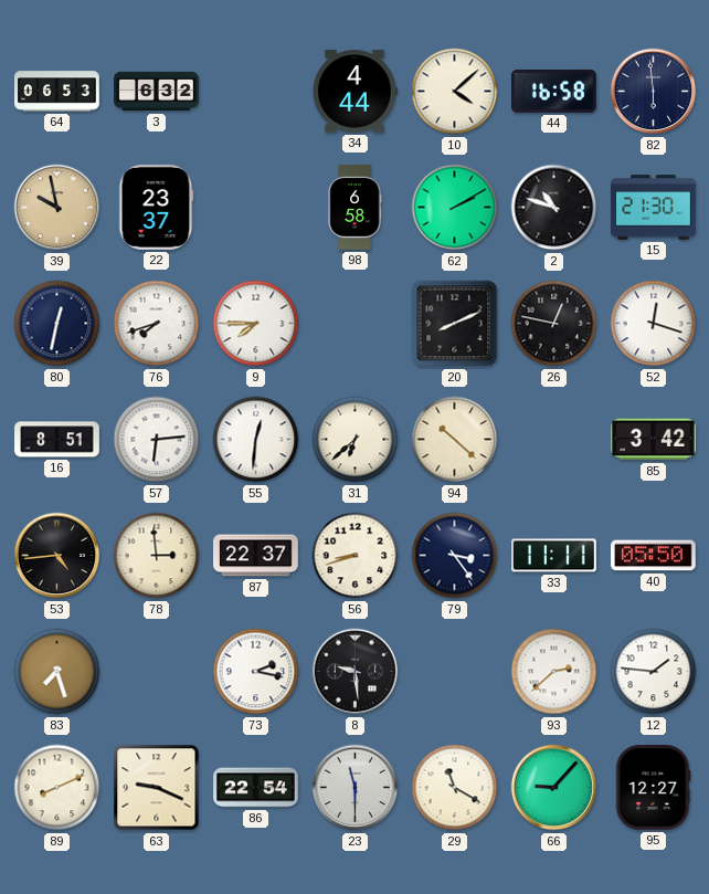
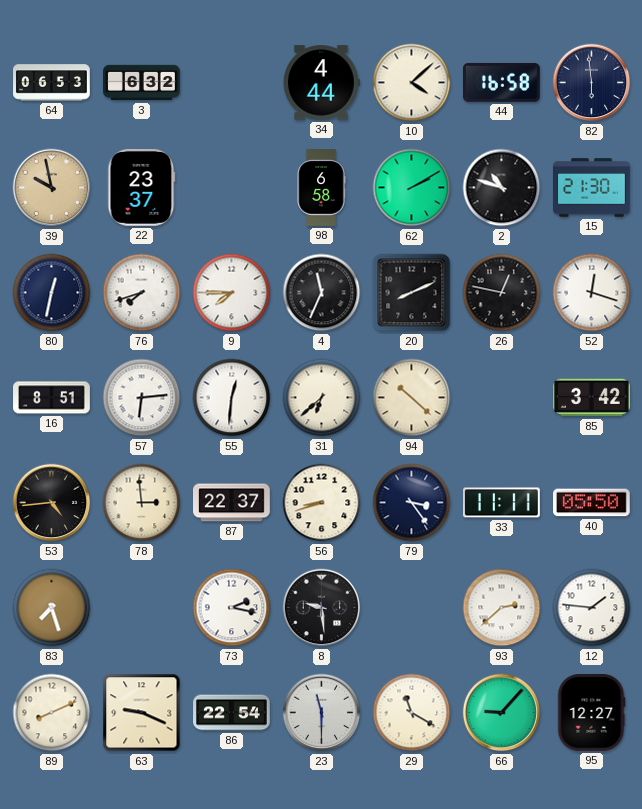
4: none -> 11:34 (322, 293)
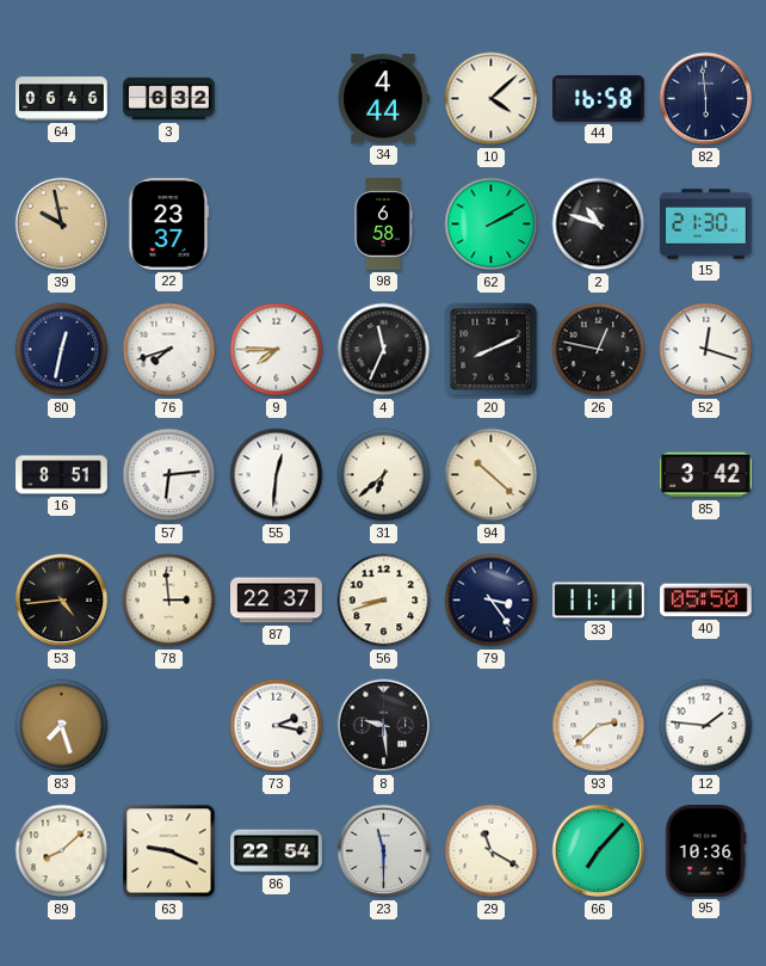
64: 06:53 -> 06:46 (62, 99)
89: 8:11 -> 8:08 (62, 851)
66: 9:07 -> 7:07 (599, 851)
95: 12:27 -> 10:36 (705, 851)
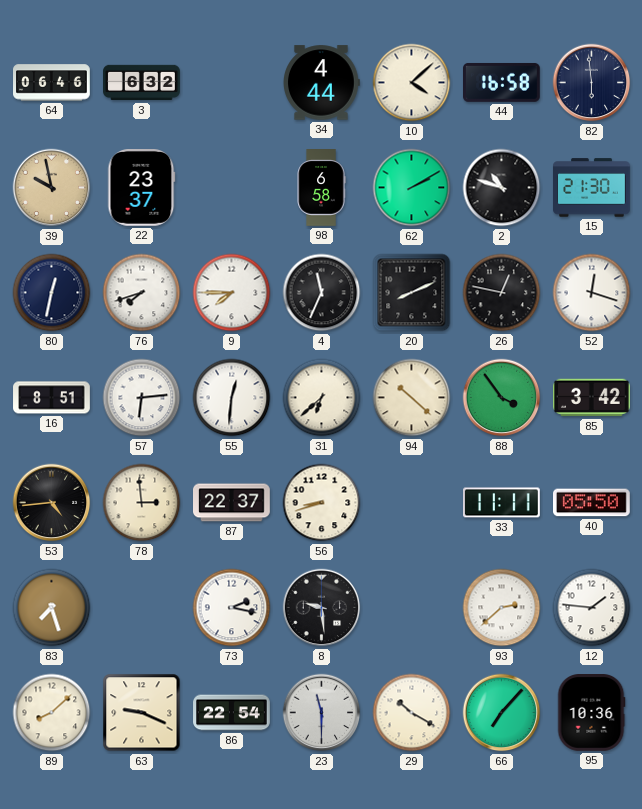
88: none -> 3:54 (502, 398)
79: 3:24 -> none (492, 601)
29: 11:20 -> 10:20 (412, 713)
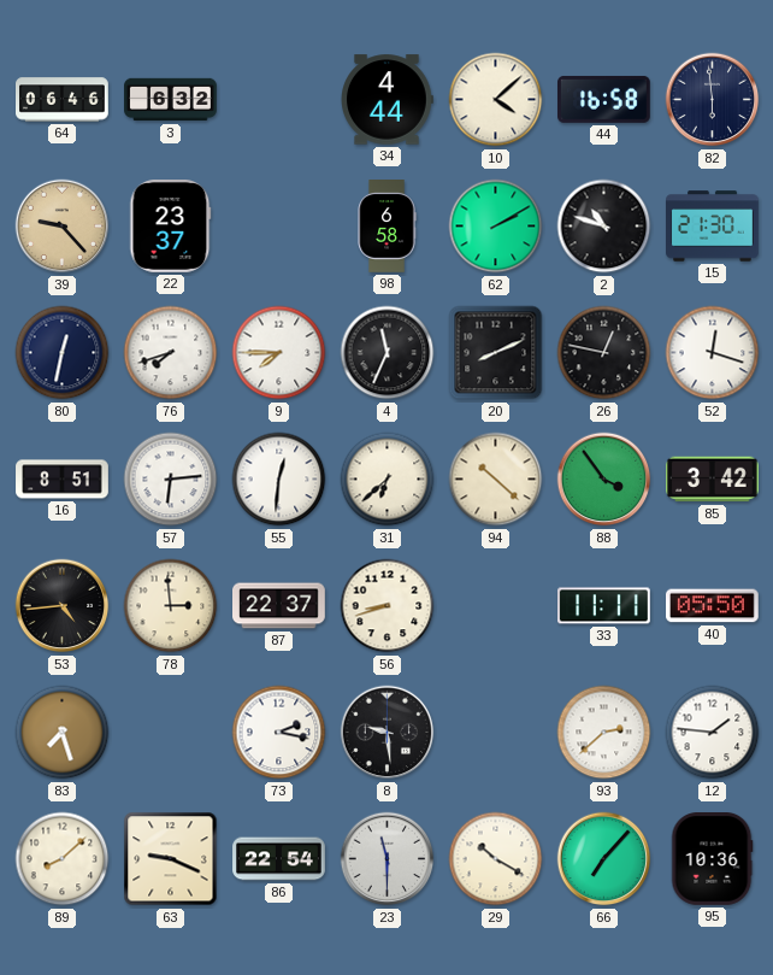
39: 9:58 -> 9:23 (63, 227)
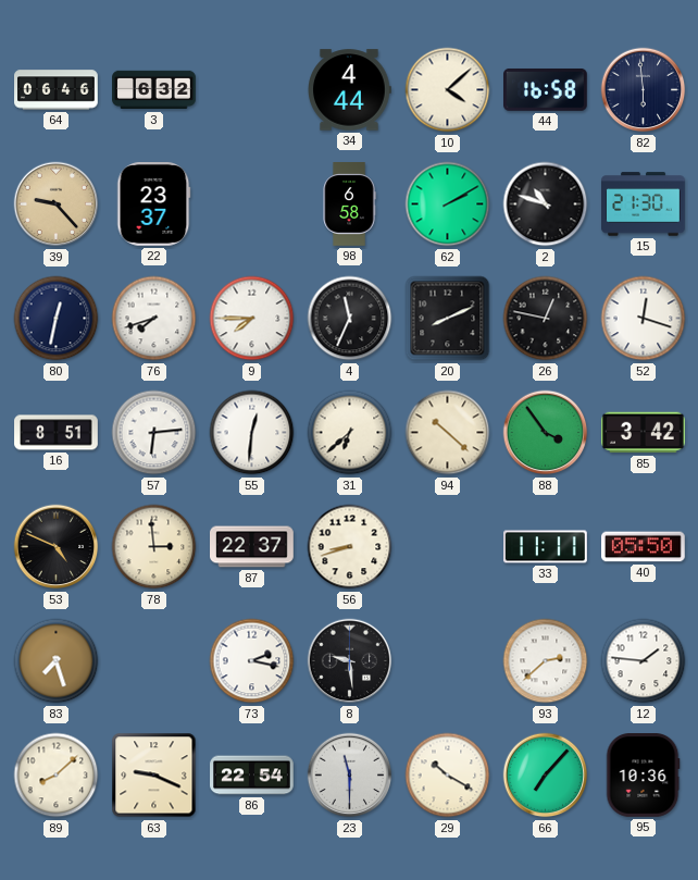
53: 4:44 -> 4:49 (57, 547)
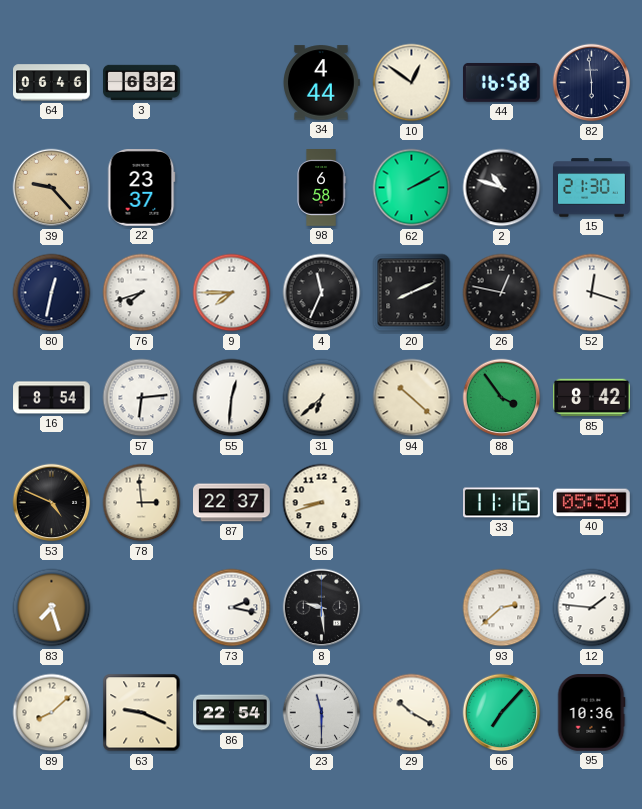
10: 4:08 -> 12:51 (412, 83)
16: 8:51 -> 8:54 (52, 398)
85: 3:42 -> 8:42 (592, 398)
33: 11:11 -> 11:16 (502, 503)
